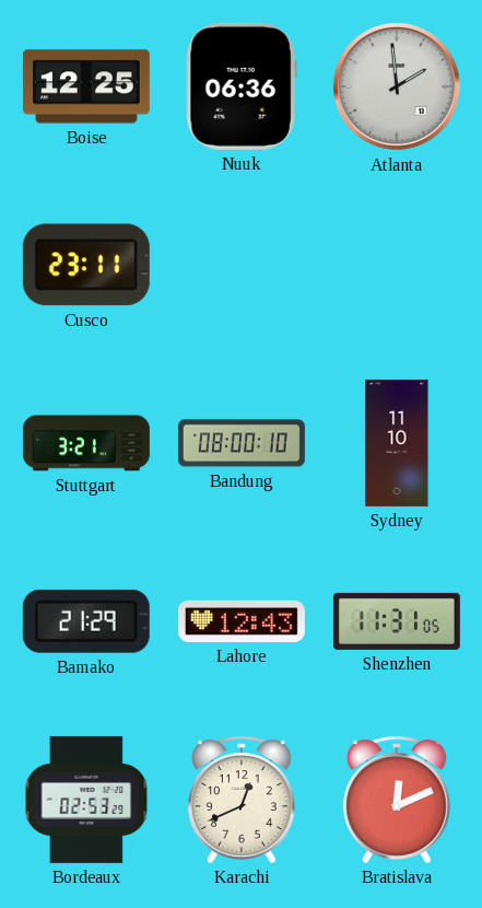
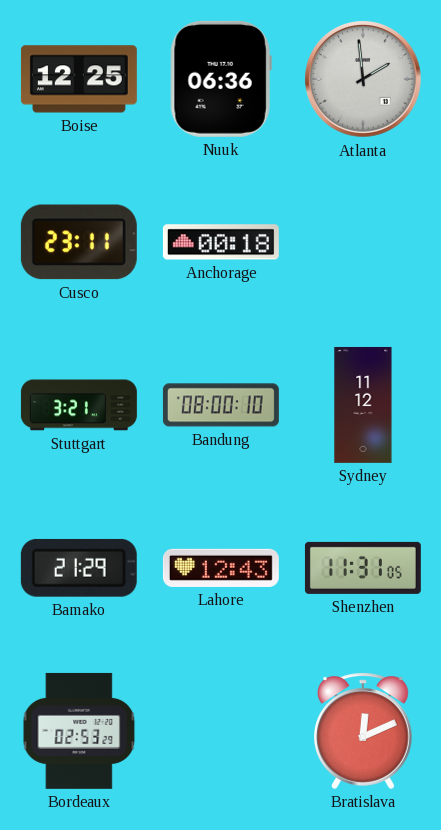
Anchorage: none -> 00:18 (221, 242)
Sydney: 11:10 -> 11:12 (363, 405)
Karachi: 12:41 -> none (243, 800)
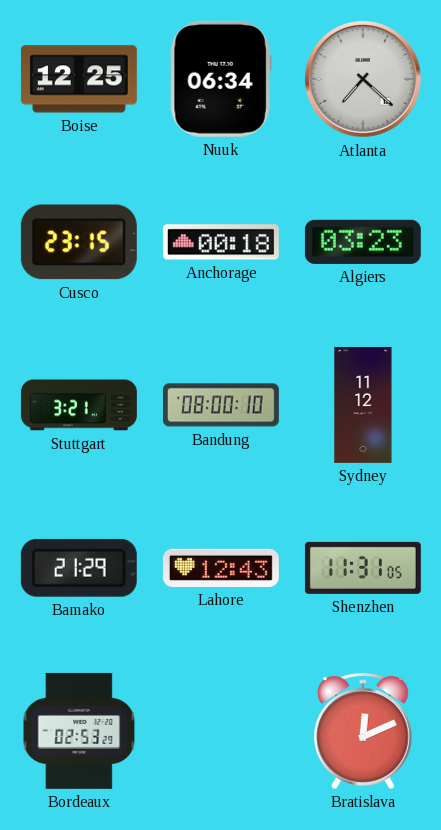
Nuuk: 06:36 -> 06:34 (221, 79)
Atlanta: 1:59 -> 7:22 (363, 79)
Cusco: 23:11 -> 23:15 (79, 242)
Algiers: none -> 03:23 (363, 242)
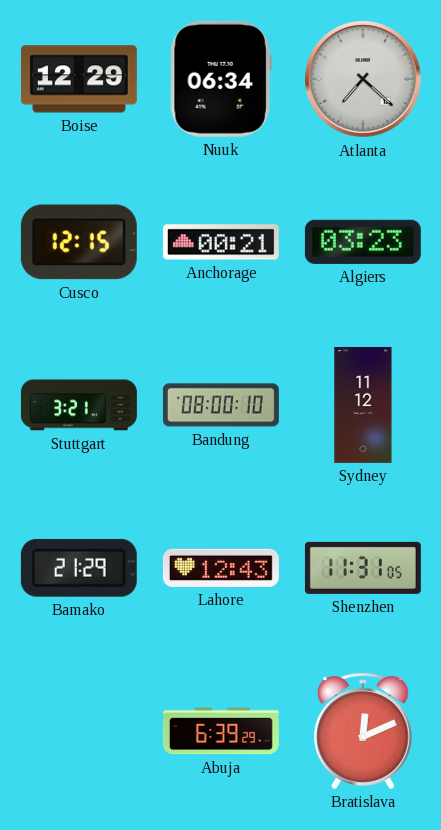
Boise: 12:25 -> 12:29 (79, 79)
Cusco: 23:15 -> 12:15 (79, 242)
Anchorage: 00:18 -> 00:21 (221, 242)
Bordeaux: 02:53 -> none (79, 731)
Abuja: none -> 6:39 (221, 731)
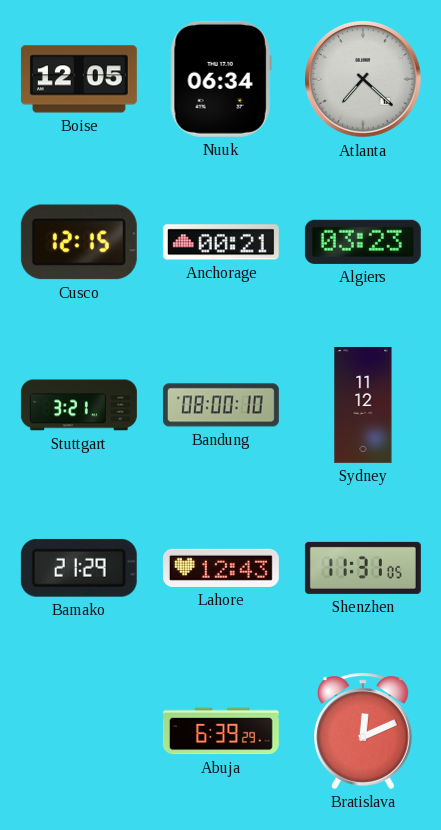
Boise: 12:29 -> 12:05 (79, 79)
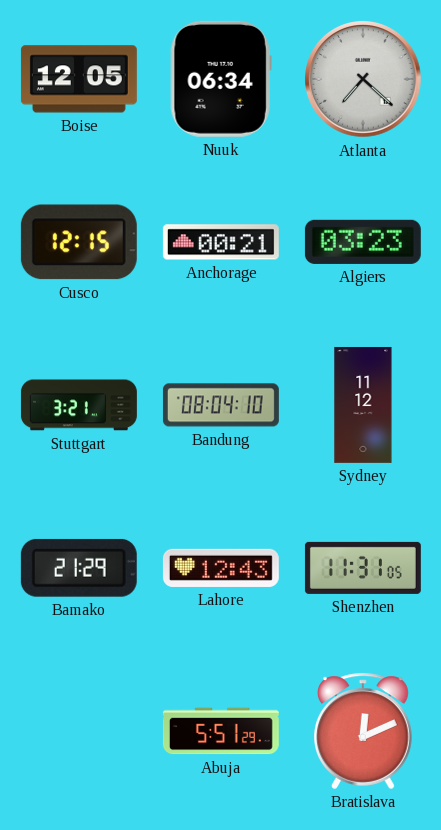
Bandung: 08:00 -> 08:04 (221, 405)
Abuja: 6:39 -> 5:51 (221, 731)
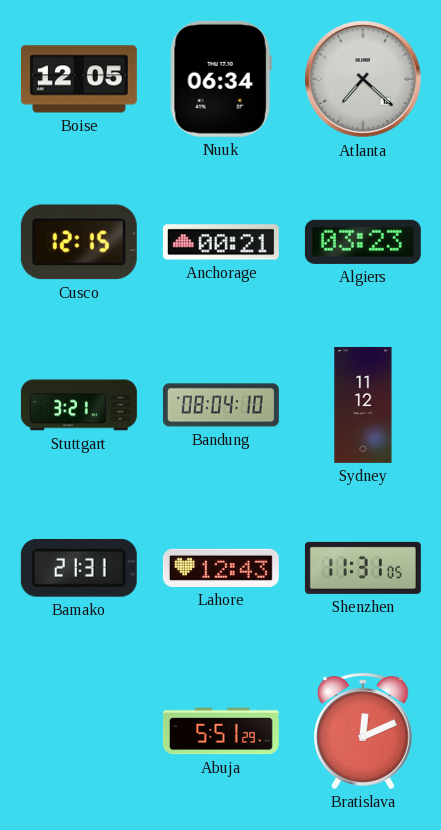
Bamako: 21:29 -> 21:31 (79, 568)
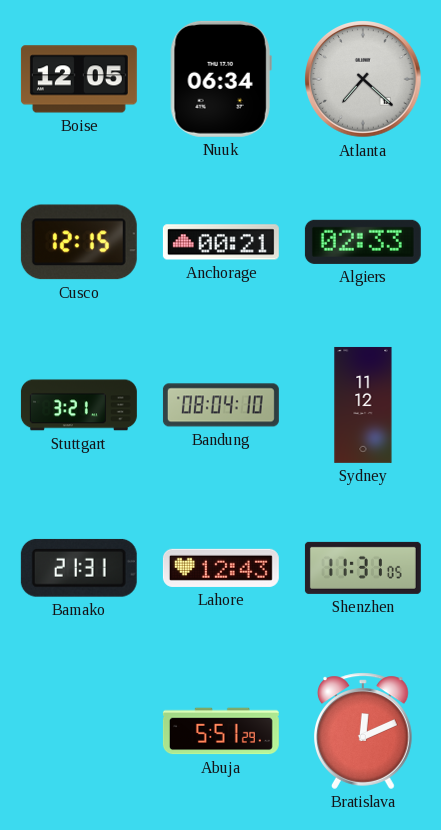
Algiers: 03:23 -> 02:33 (363, 242)
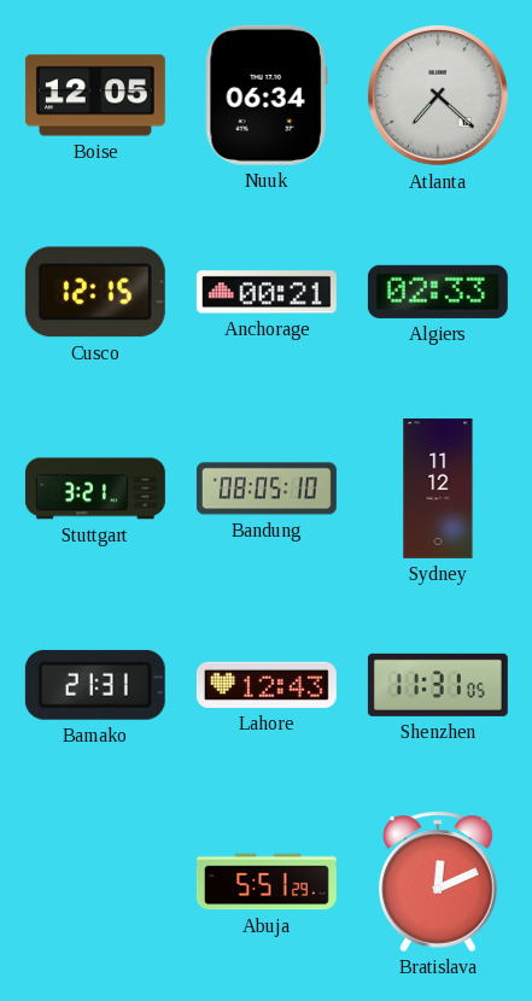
Bandung: 08:04 -> 08:05 (267, 488)
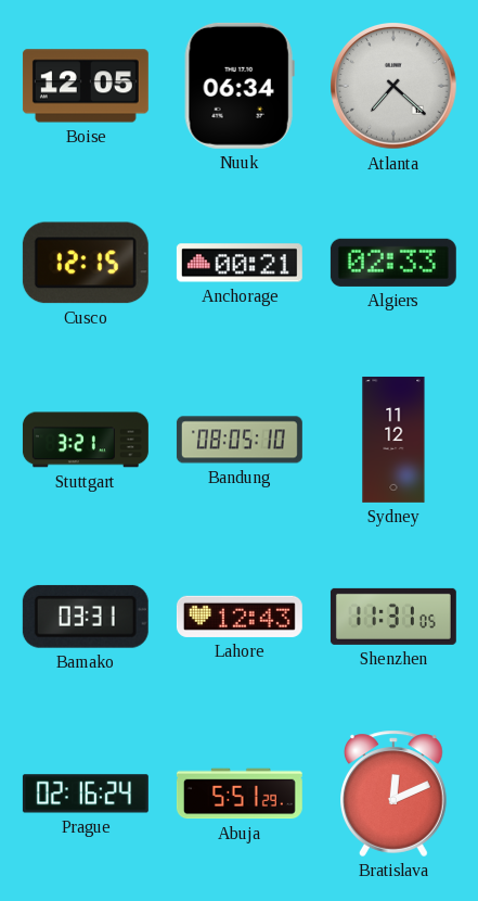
Bamako: 21:31 -> 03:31 (86, 617)
Prague: none -> 02:16 (86, 794)
